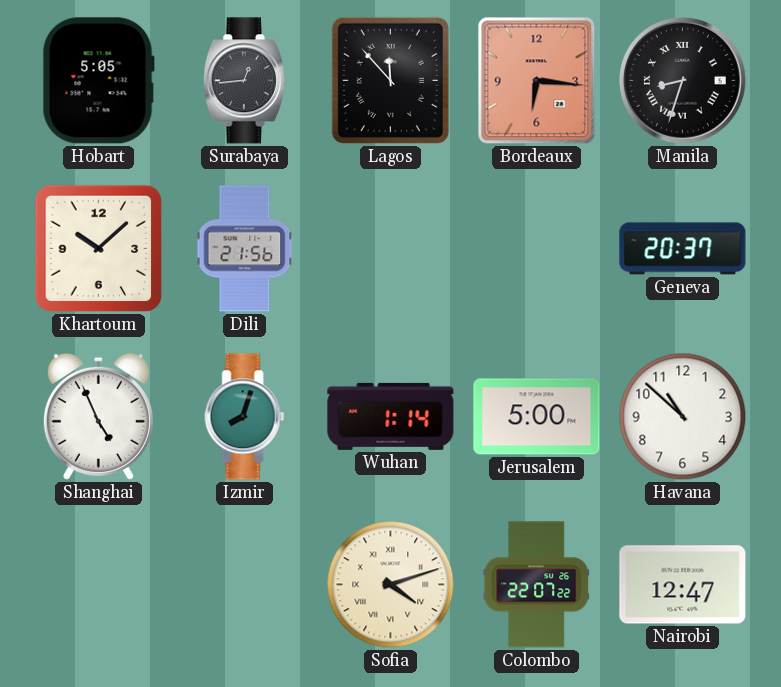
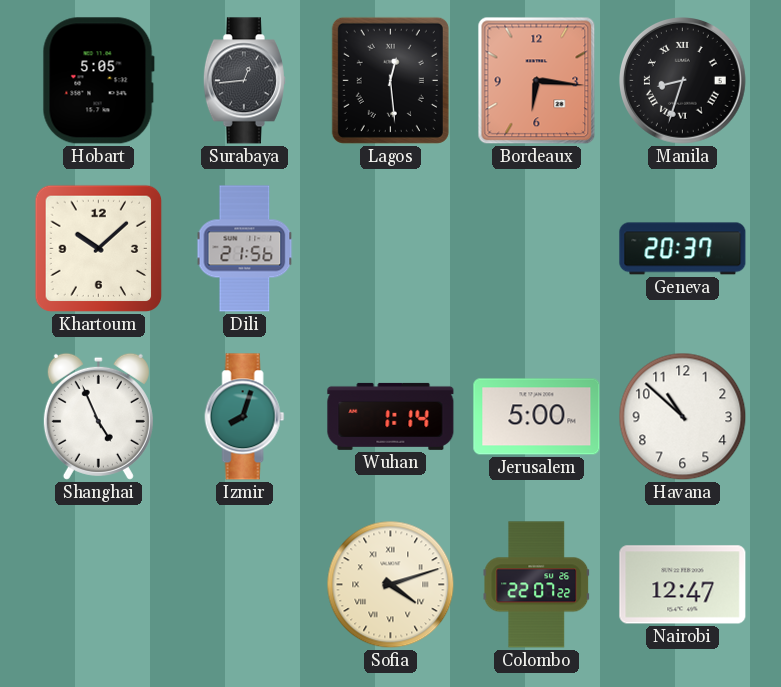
Lagos: 11:53 -> 12:29 (390, 80)
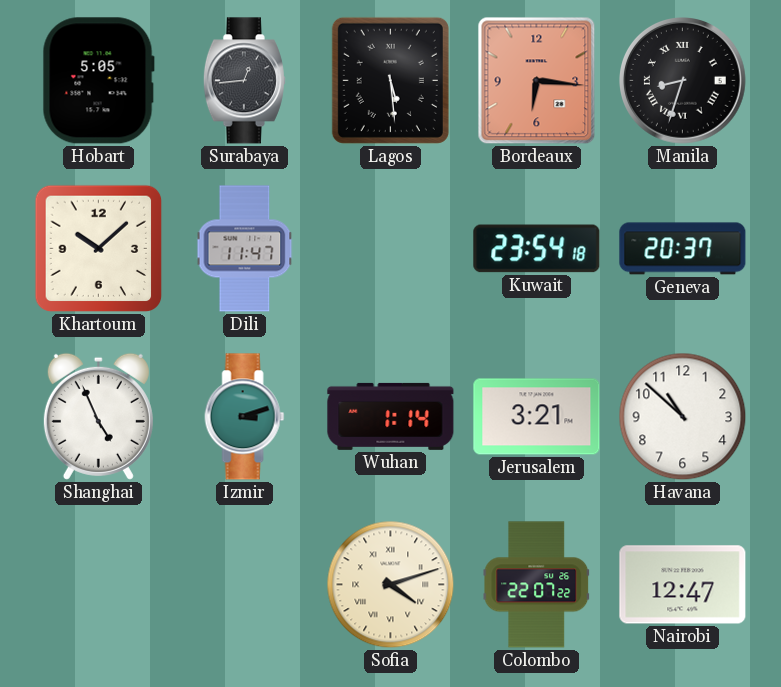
Lagos: 12:29 -> 5:29 (390, 80)
Dili: 21:56 -> 11:47 (245, 249)
Kuwait: none -> 23:54 (537, 249)
Izmir: 8:03 -> 3:12 (245, 417)
Jerusalem: 5:00 -> 3:21 (537, 417)
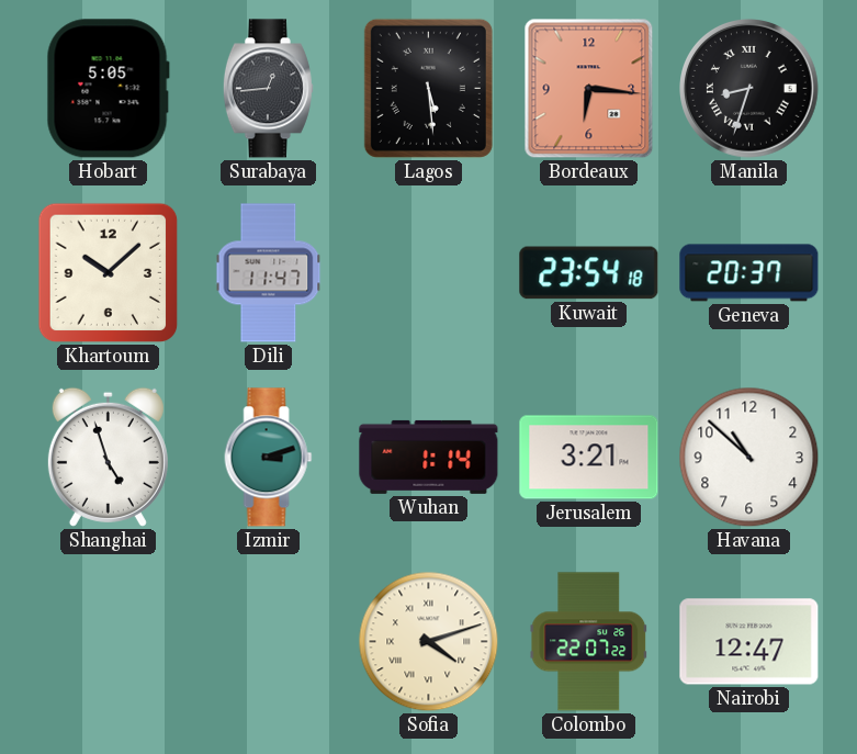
Shanghai: 4:56 -> 4:57 (108, 457)
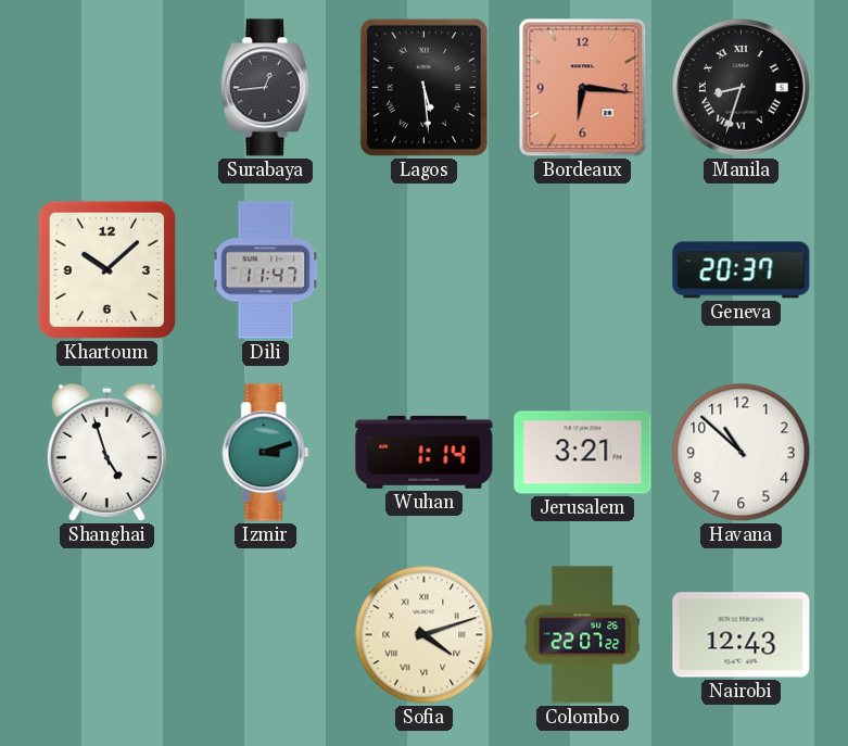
Hobart: 5:05 -> none (108, 89)
Kuwait: 23:54 -> none (589, 273)
Nairobi: 12:47 -> 12:43 (742, 635)
